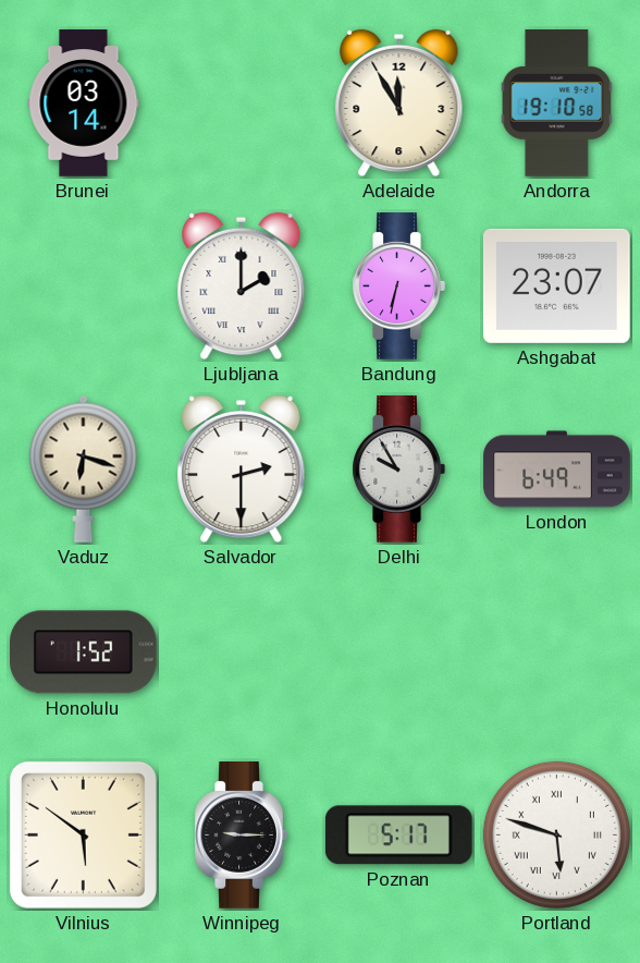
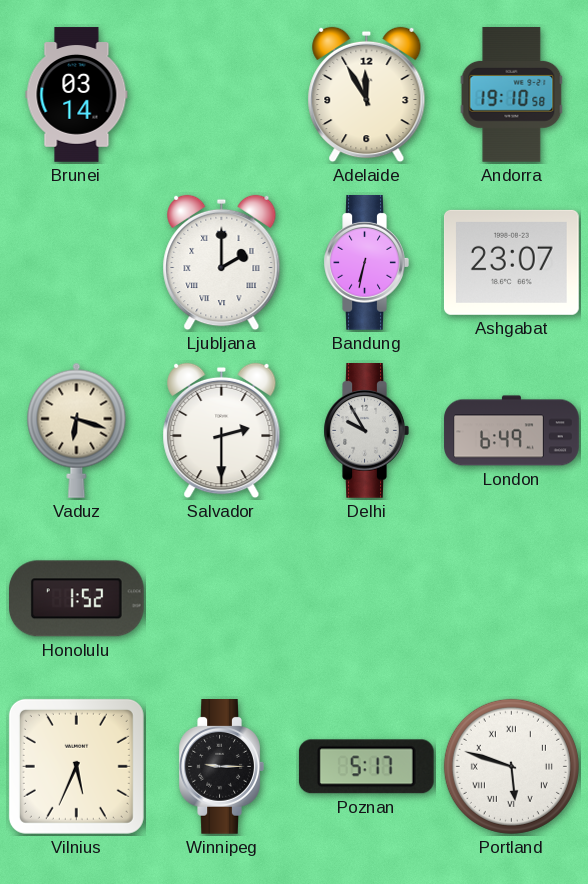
Vilnius: 5:51 -> 5:34 (76, 766)
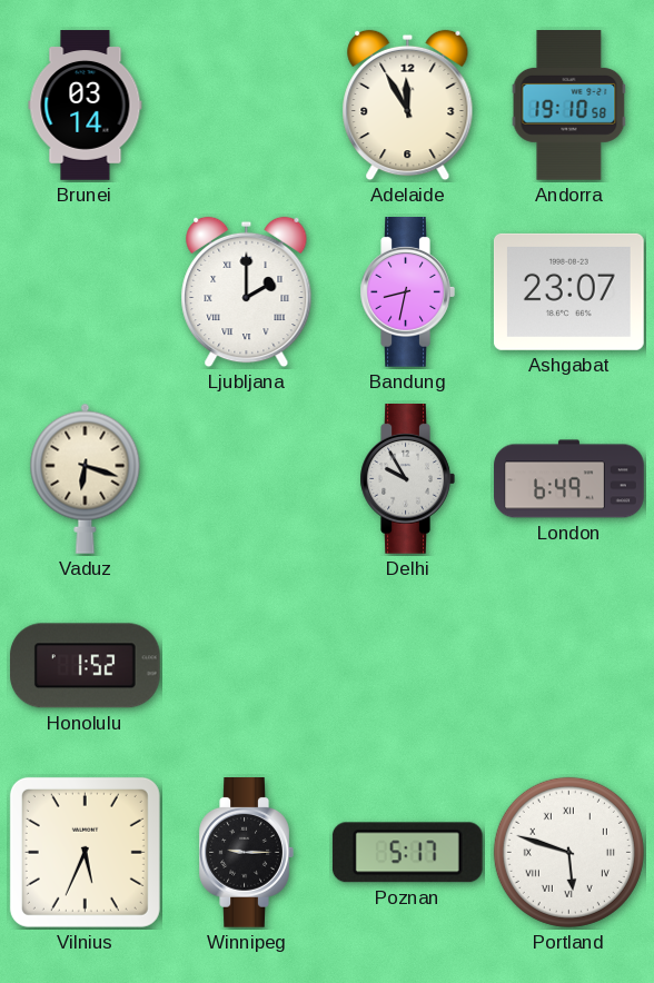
Bandung: 6:32 -> 8:32 (407, 292)
Salvador: 2:30 -> none (222, 431)
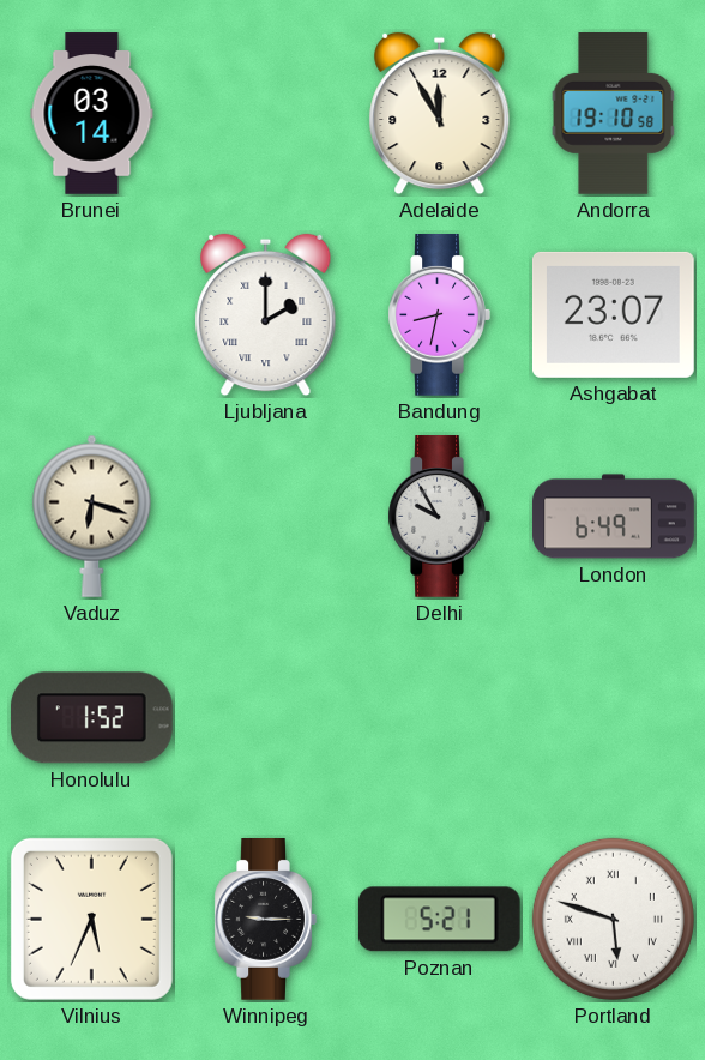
Poznan: 5:17 -> 5:21 (439, 920)
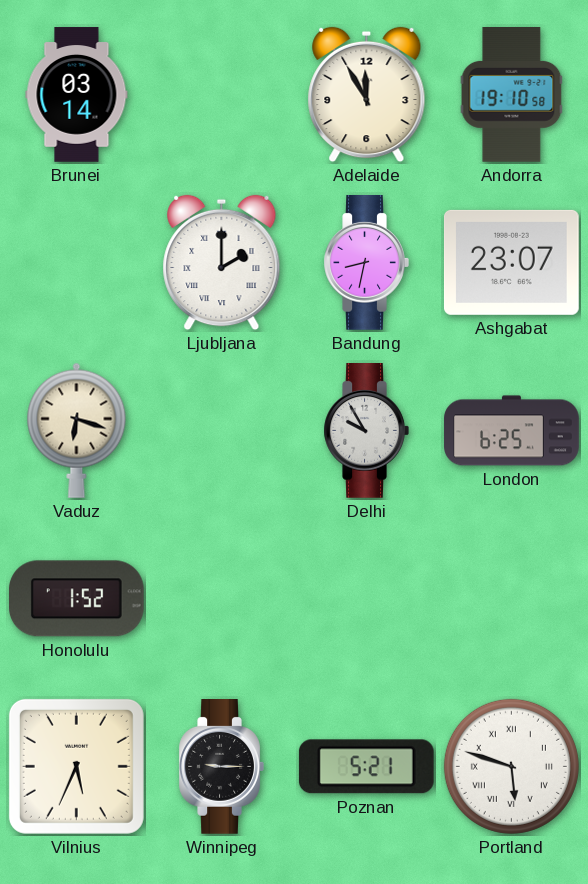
London: 6:49 -> 6:25 (512, 431)
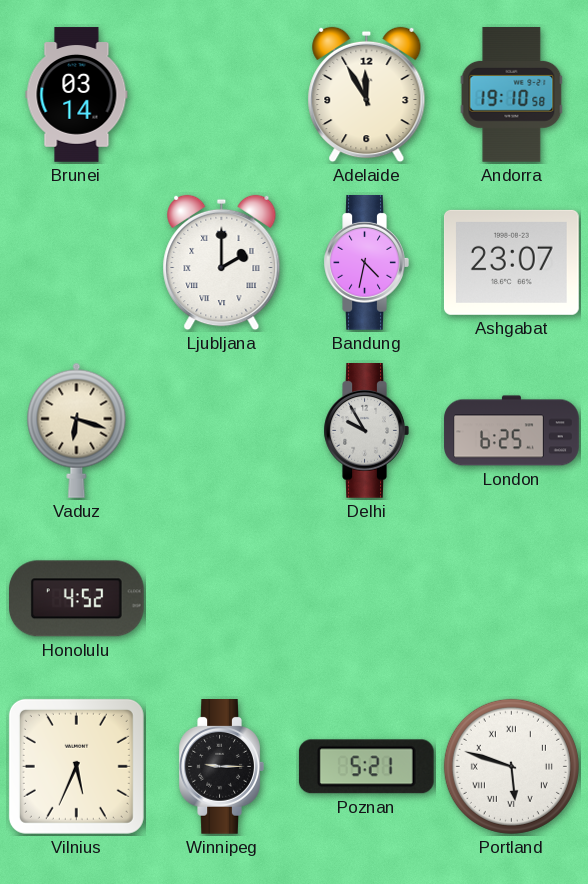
Bandung: 8:32 -> 4:32 (366, 263)
Honolulu: 1:52 -> 4:52 (76, 599)
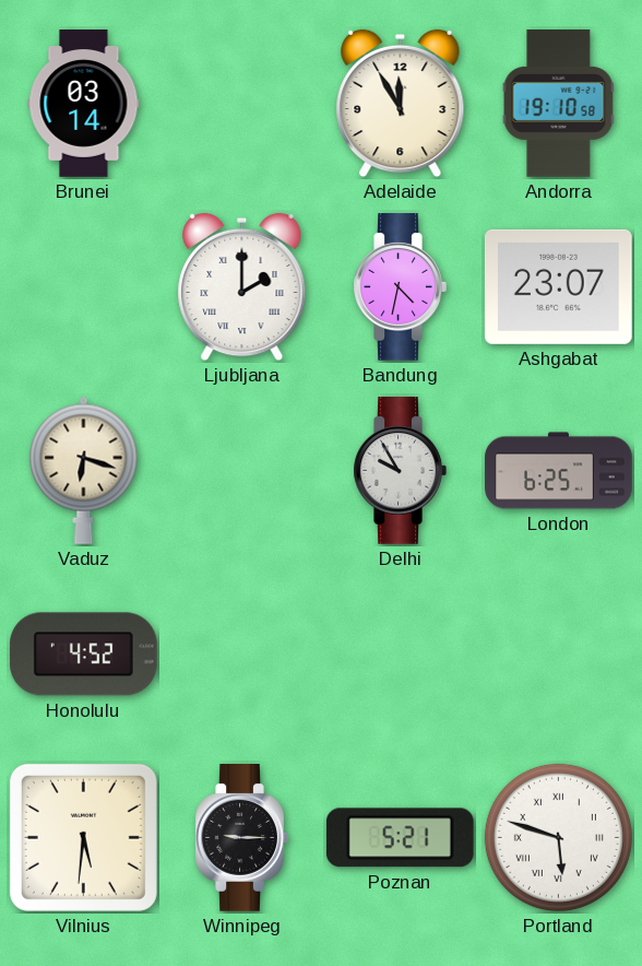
Vilnius: 5:34 -> 5:31 (83, 837)
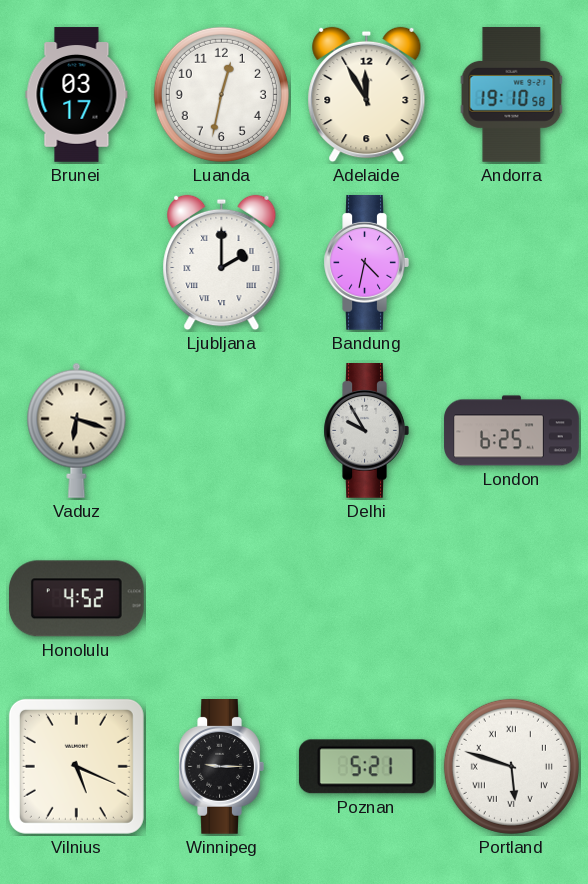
Brunei: 03:14 -> 03:17 (77, 95)
Luanda: none -> 12:32 (221, 94)
Ashgabat: 23:07 -> none (558, 286)
Vilnius: 5:31 -> 5:19 (76, 766)
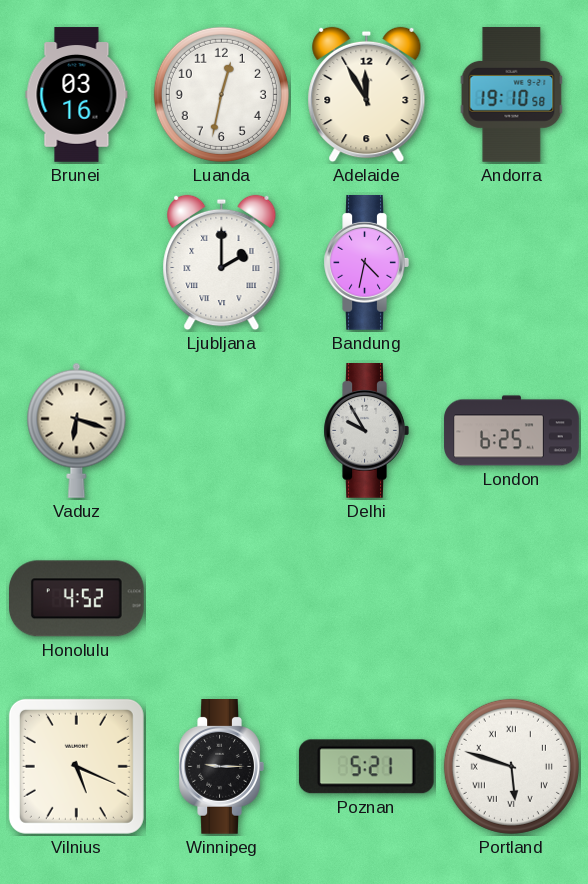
Brunei: 03:17 -> 03:16 (77, 95)
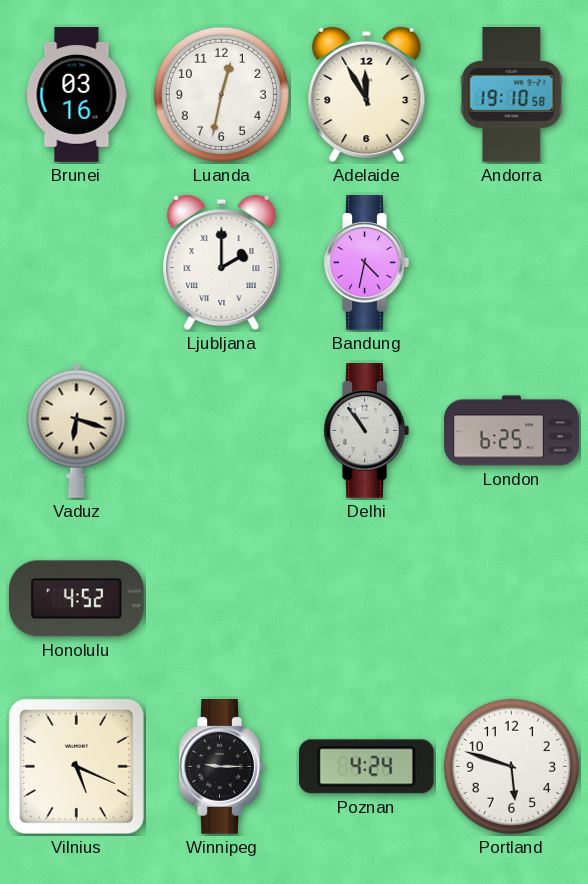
Delhi: 9:55 -> 10:54 (366, 431)
Poznan: 5:21 -> 4:24 (366, 767)
Portland numerals: Roman -> Arabic (511, 766)
